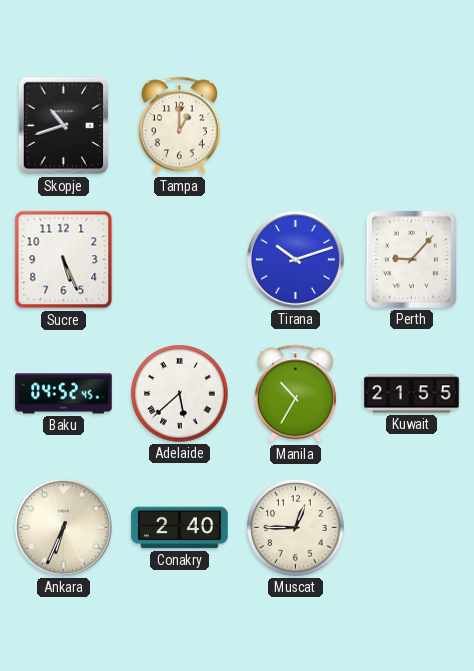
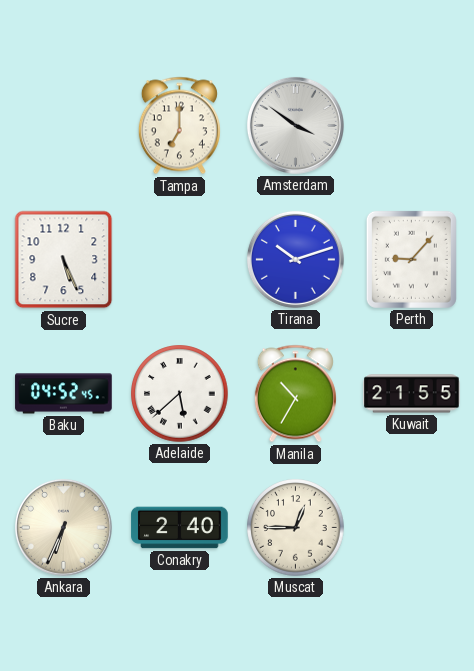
Skopje: 10:42 -> none (63, 126)
Tampa: 1:00 -> 7:00 (179, 126)
Amsterdam: none -> 3:51 (295, 125)
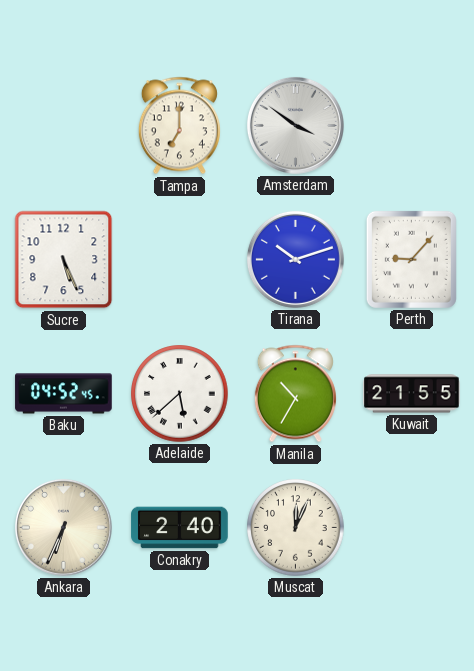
Muscat: 12:45 -> 12:04 (296, 528)
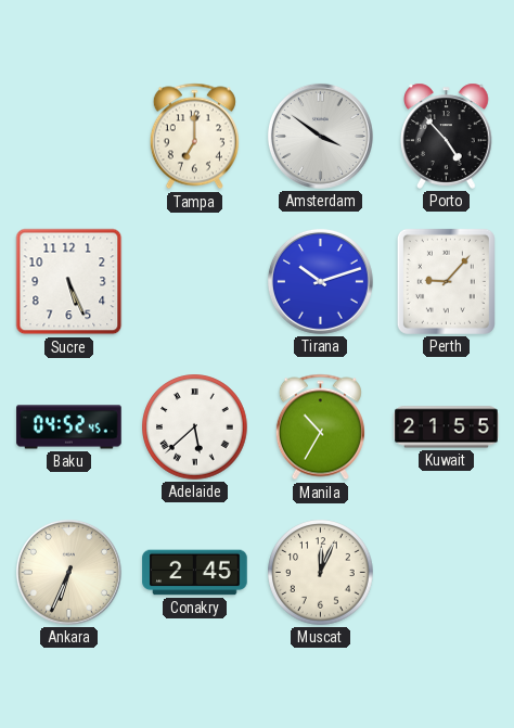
Porto: none -> 4:53 (447, 136)
Conakry: 2:40 -> 2:45 (195, 573)
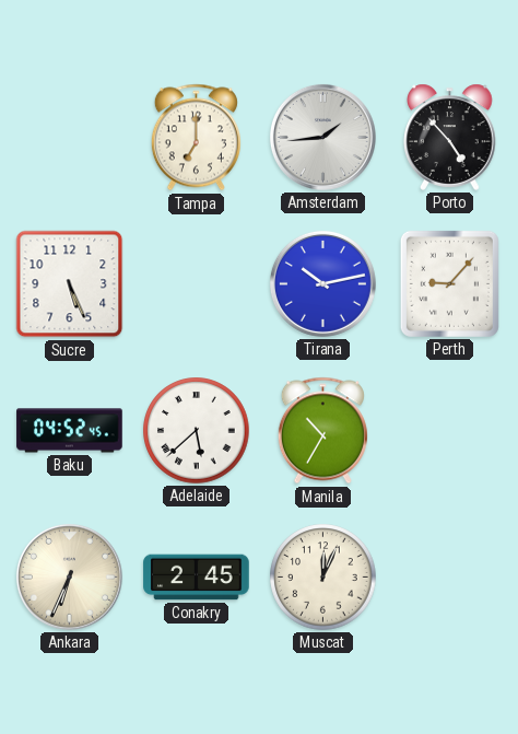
Amsterdam: 3:51 -> 1:44 (322, 137)
Tirana: 10:12 -> 10:13 (322, 283)
Kuwait: 21:55 -> none (447, 427)
